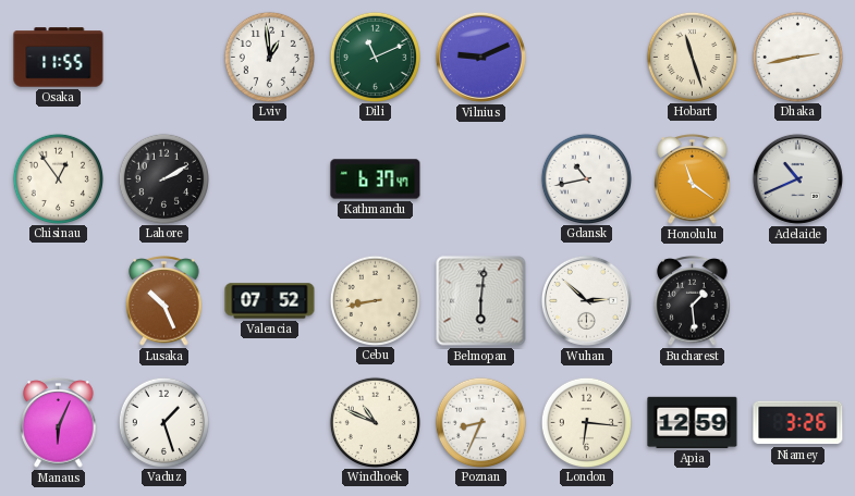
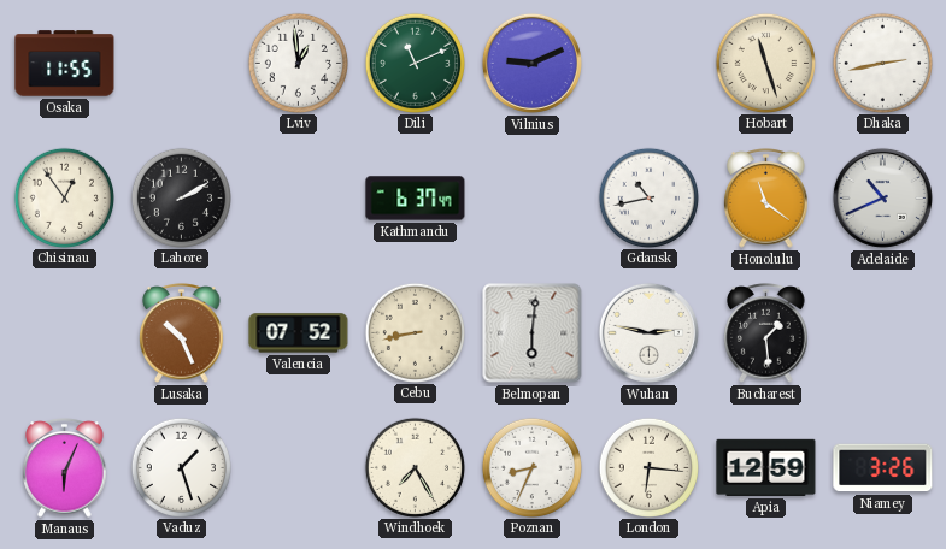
Wuhan: 2:52 -> 2:47 (648, 332)
Windhoek: 10:49 -> 7:25 (415, 467)
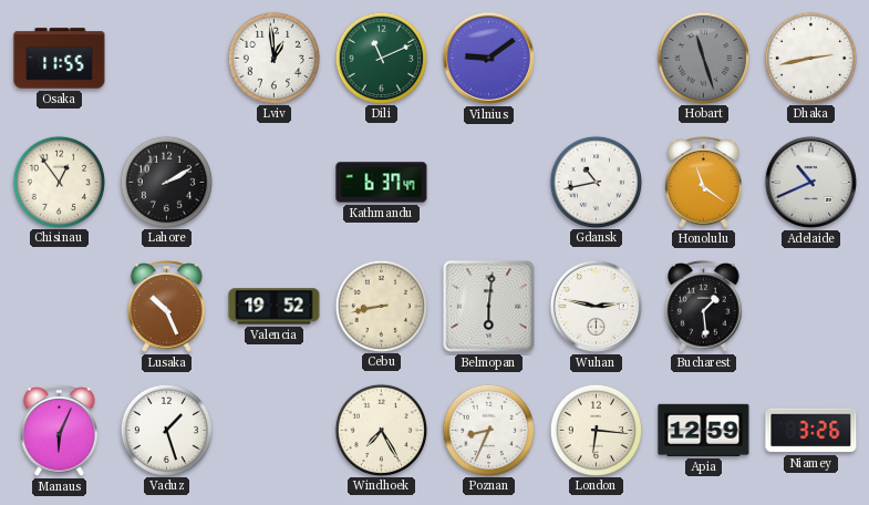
Vilnius: 9:11 -> 9:09 (488, 58)
Hobart dial: cream -> grey (703, 58)
Valencia: 07:52 -> 19:52 (275, 307)
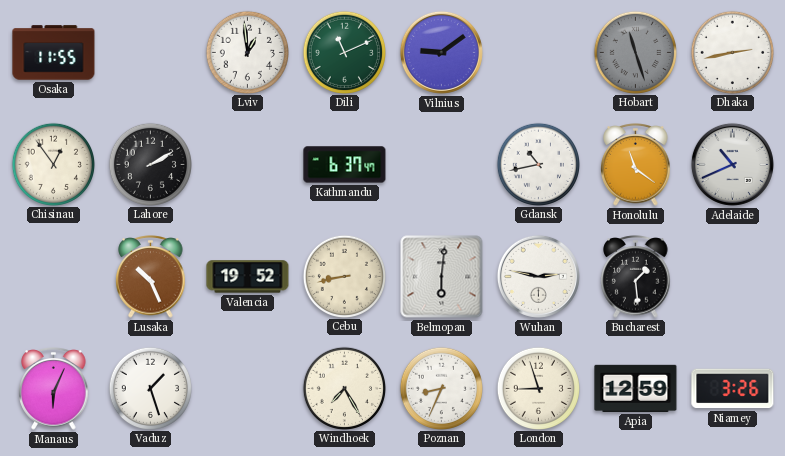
London: 6:16 -> 8:57 (538, 388)
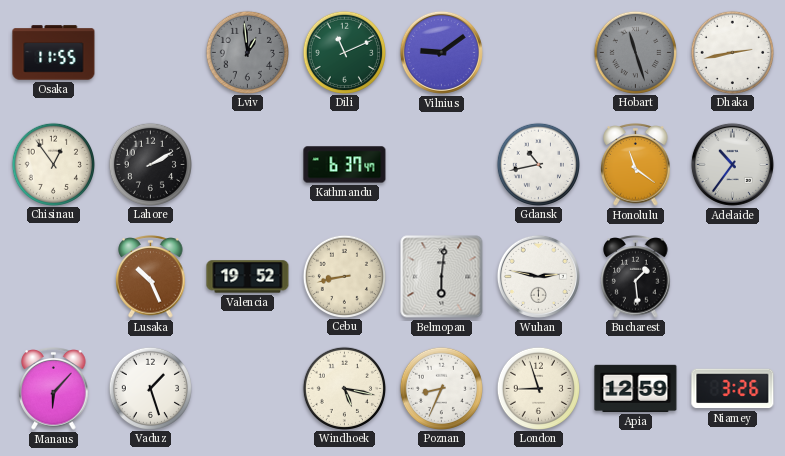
Lviv dial: white -> grey (247, 52)
Adelaide: 10:41 -> 10:36 (732, 164)
Manaus: 6:04 -> 6:07 (54, 389)
Windhoek: 7:25 -> 5:17 (344, 388)
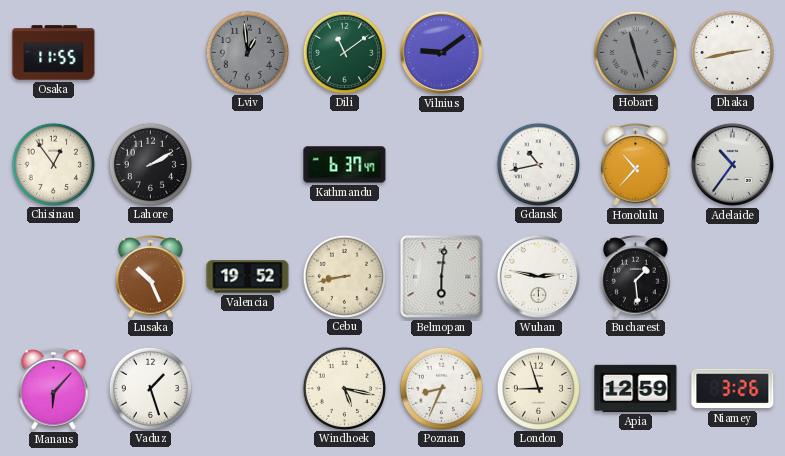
Dili: 11:11 -> 11:09 (344, 52)
Honolulu: 11:21 -> 10:37 (636, 165)
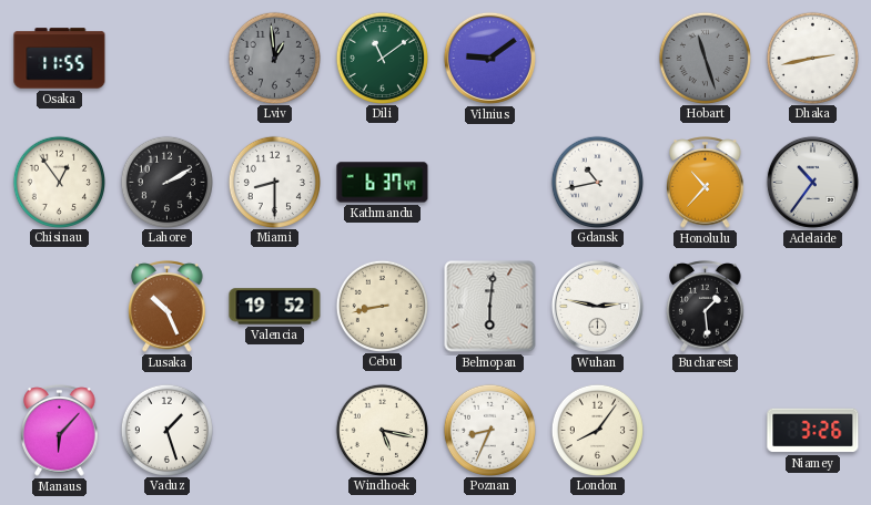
Miami: none -> 8:30 (274, 182)
London: 8:57 -> 8:06 (597, 430)
Apia: 12:59 -> none (636, 388)
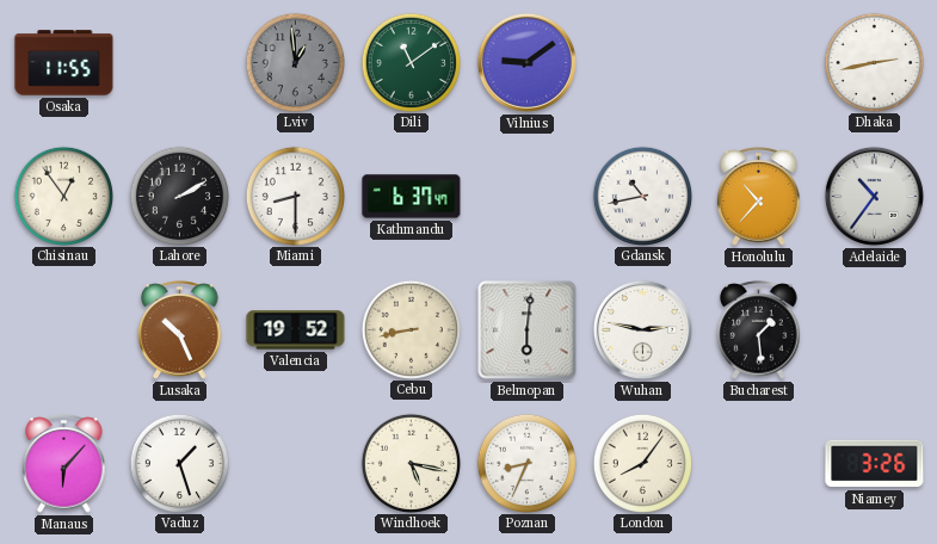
Hobart: 11:27 -> none (705, 58)
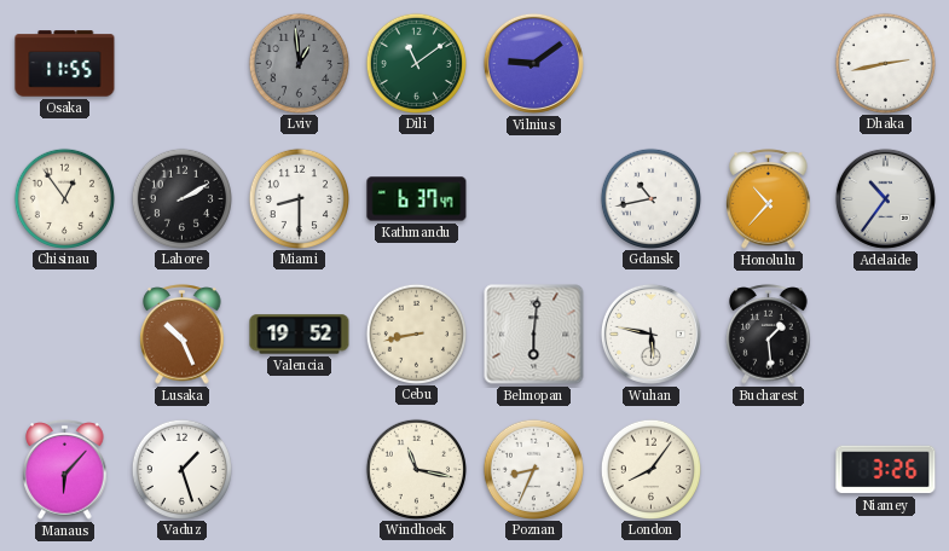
Wuhan: 2:47 -> 5:47 (650, 333)
Windhoek: 5:17 -> 11:17 (416, 469)
